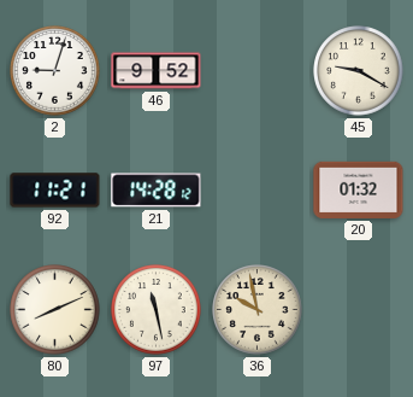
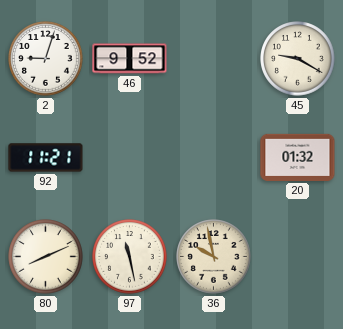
21: 14:28 -> none (157, 191)
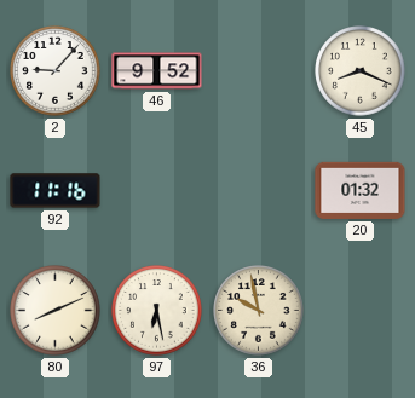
2: 9:03 -> 9:07 (56, 71)
45: 9:20 -> 8:19 (361, 71)
92: 11:21 -> 11:16 (56, 191)
97: 11:28 -> 6:28 (157, 311)
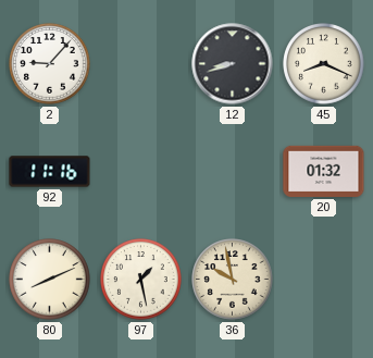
46: 9:52 -> none (157, 71)
12: none -> 8:42 (233, 64)
97: 6:28 -> 1:28 (141, 280)
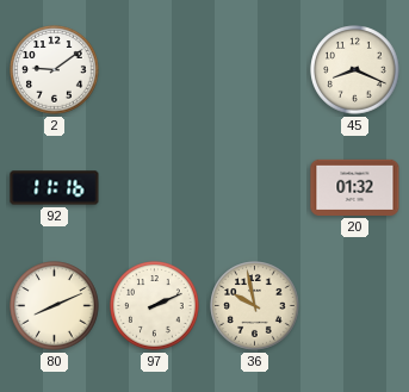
2: 9:07 -> 9:09 (55, 70)
12: 8:42 -> none (233, 64)
97: 1:28 -> 2:11 (155, 306)
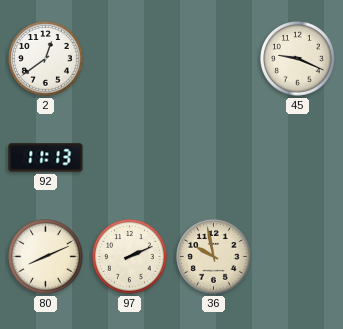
2: 9:09 -> 12:39 (46, 59)
45: 8:19 -> 9:19 (298, 59)
92: 11:16 -> 11:13 (46, 158)
20: 01:32 -> none (355, 187)
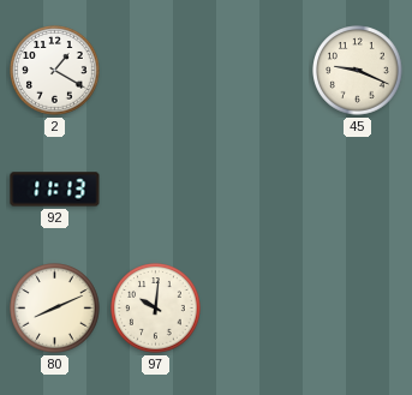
2: 12:39 -> 1:20 (55, 71)
97: 2:11 -> 10:01 (156, 309)
36: 9:58 -> none (214, 257)
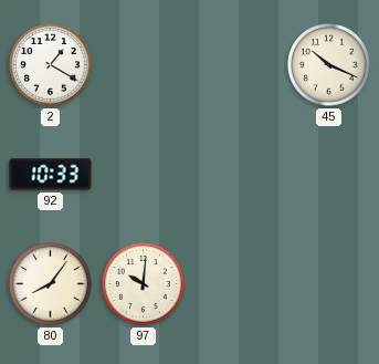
45: 9:19 -> 10:19 (329, 65)
92: 11:13 -> 10:33 (51, 175)
80: 8:11 -> 8:06 (51, 284)
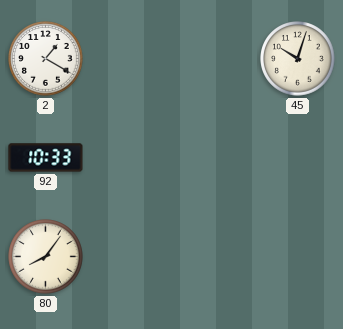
45: 10:19 -> 10:03 (298, 59)
97: 10:01 -> none (144, 284)
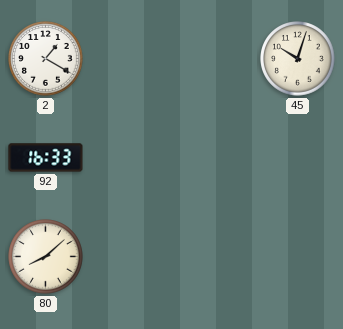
92: 10:33 -> 16:33 (46, 158)
80: 8:06 -> 8:08 (46, 257)
